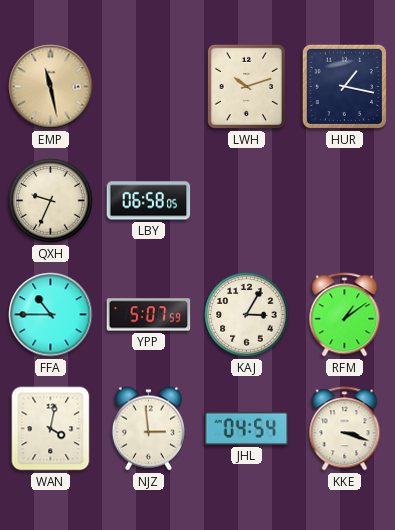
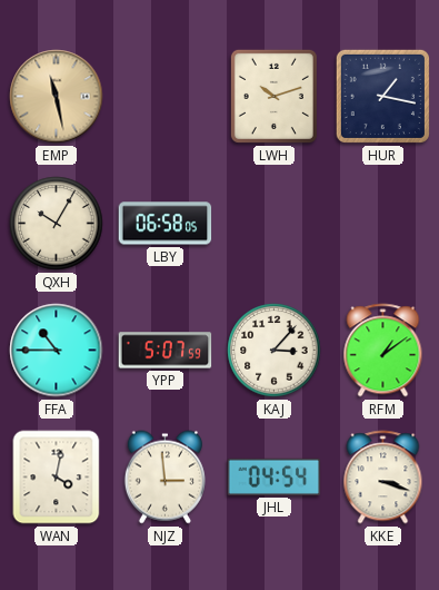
QXH: 9:34 -> 10:05 (57, 224)
KAJ: 3:05 -> 3:07 (275, 351)
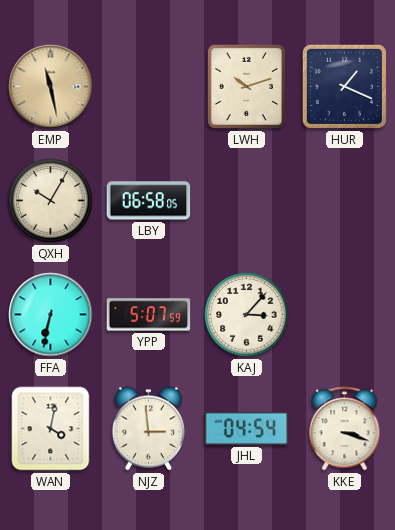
HUR: 1:17 -> 1:19 (344, 86)
FFA: 10:45 -> 6:32 (51, 315)
RFM: 1:09 -> none (383, 351)
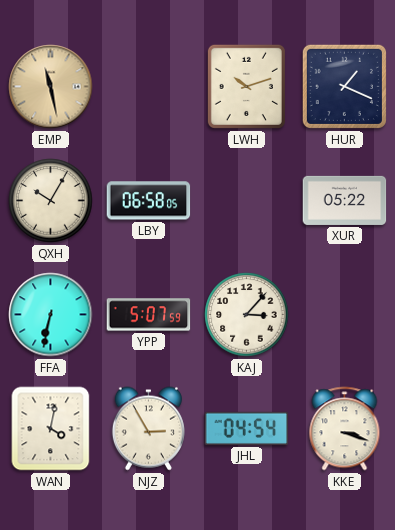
XUR: none -> 05:22 (345, 200)
NJZ: 2:59 -> 2:55 (148, 429)
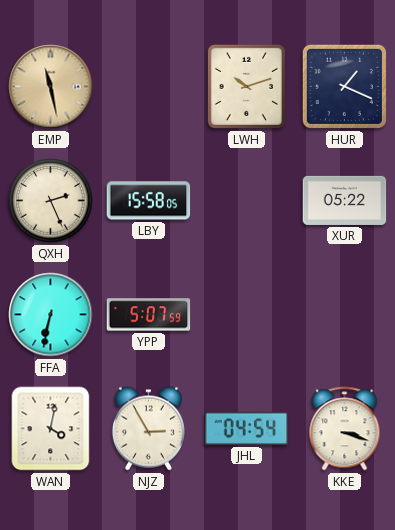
QXH: 10:05 -> 2:26 (51, 201)
LBY: 06:58 -> 15:58 (149, 201)
KAJ: 3:07 -> none (247, 315)
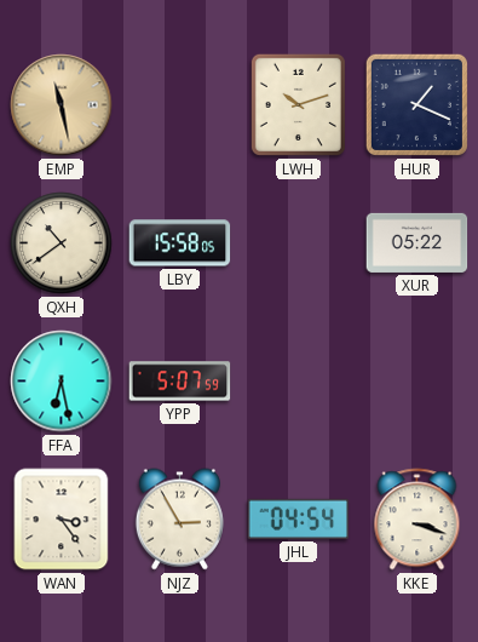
QXH: 2:26 -> 10:39 (62, 243)
FFA: 6:32 -> 6:28 (62, 382)
WAN: 4:02 -> 3:24 (62, 520)
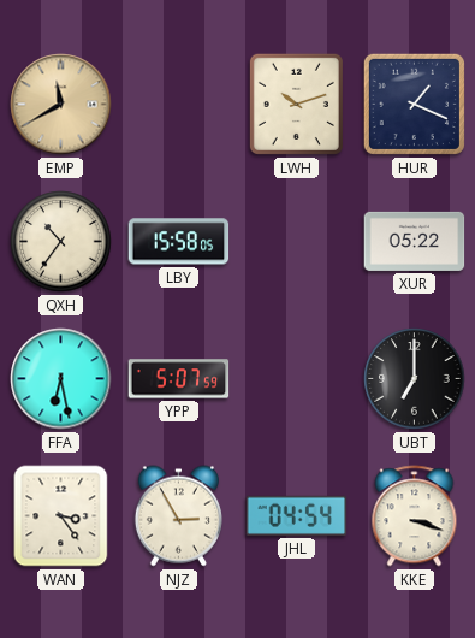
EMP: 11:28 -> 11:40 (61, 105)
QXH: 10:39 -> 10:36 (61, 242)
UBT: none -> 7:00 (415, 379)
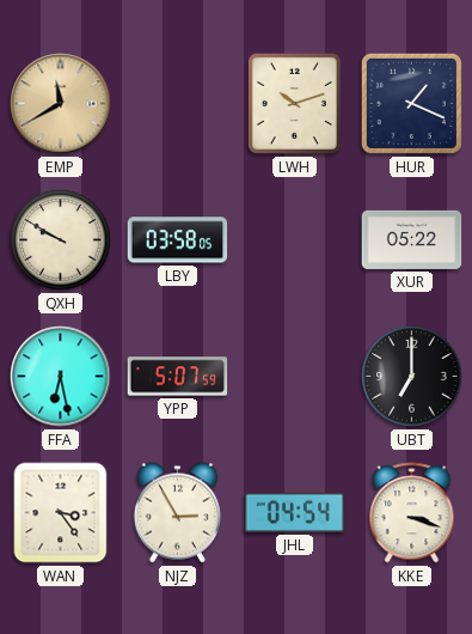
QXH: 10:36 -> 9:50 (61, 240)
LBY: 15:58 -> 03:58 (178, 240)
